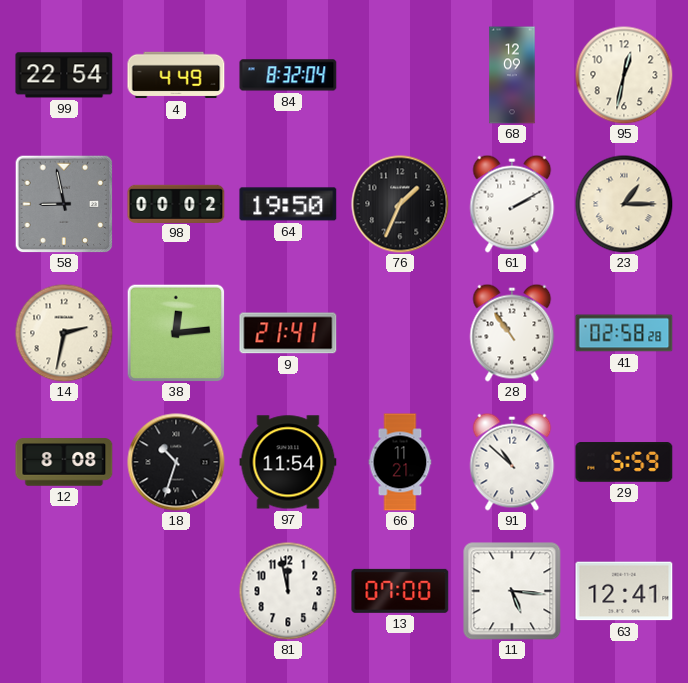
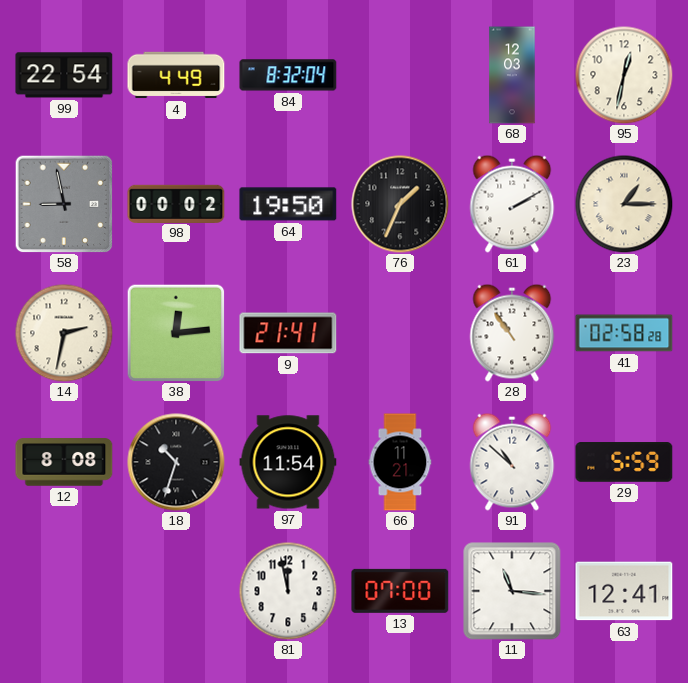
68: 12:09 -> 12:03 (512, 75)
11: 5:16 -> 11:16 (512, 591)
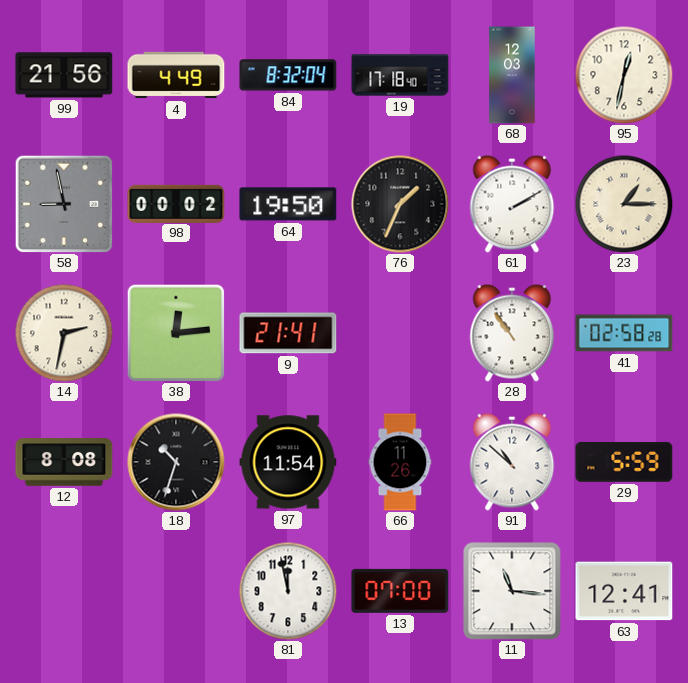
99: 22:54 -> 21:56 (64, 75)
19: none -> 17:18 (400, 75)
66: 11:21 -> 11:26 (400, 462)
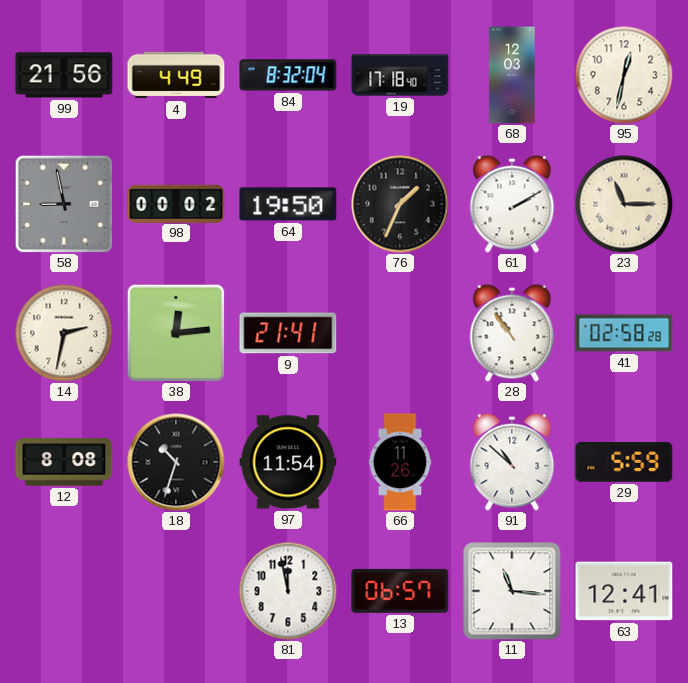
23: 1:15 -> 11:15 (624, 204)
13: 07:00 -> 06:57 (400, 591)
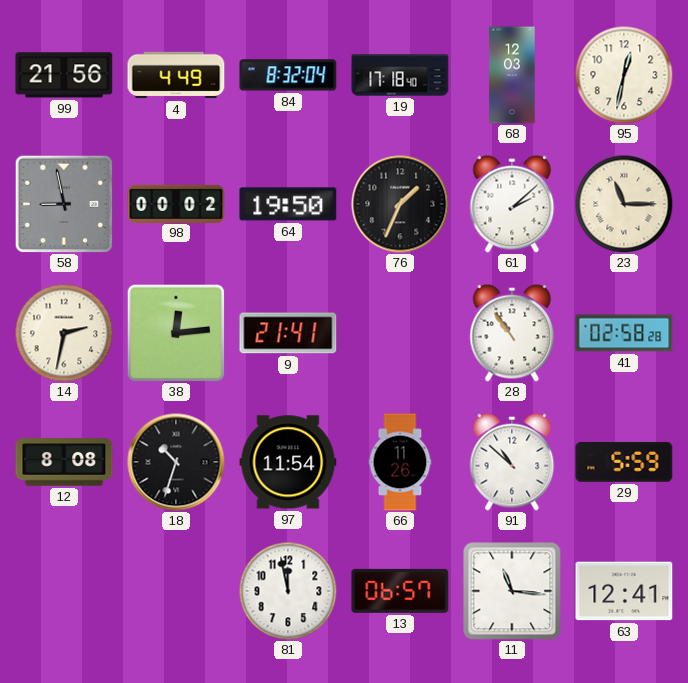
61: 2:10 -> 2:08 (512, 204)
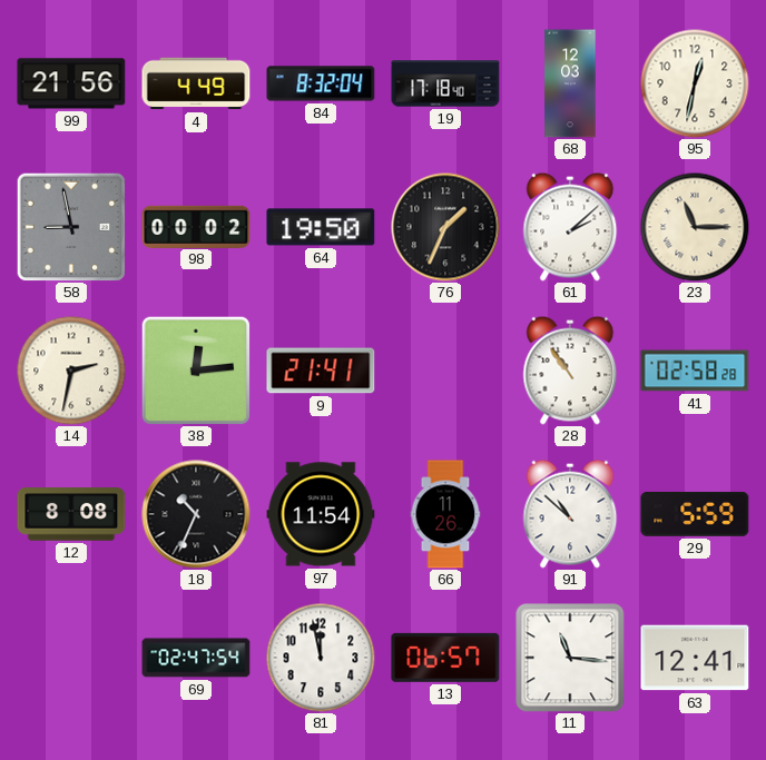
18: 10:33 -> 10:34 (196, 514)
69: none -> 02:47 (196, 658)
